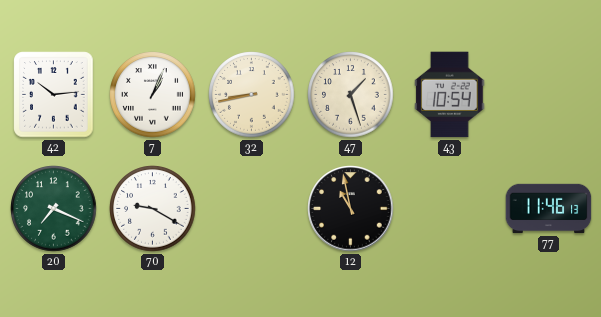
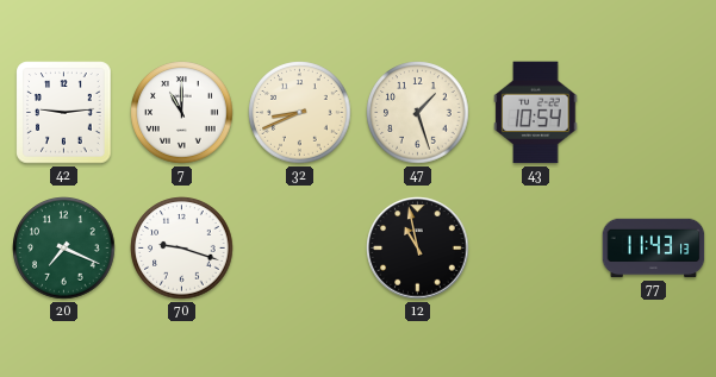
42: 10:14 -> 9:14 (64, 113)
7: 1:04 -> 11:00 (182, 113)
32: 8:43 -> 8:41 (300, 113)
70: 9:20 -> 9:18 (182, 249)
77: 11:46 -> 11:43 (654, 249)
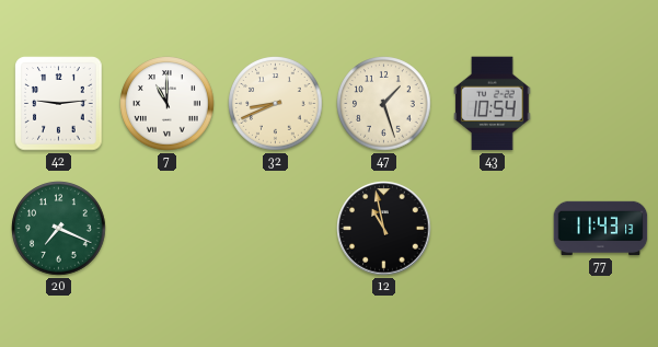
70: 9:18 -> none (182, 249)
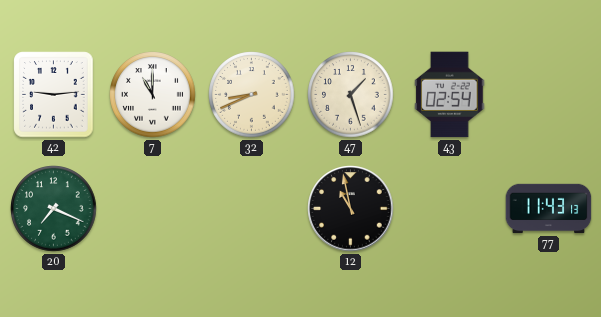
43: 10:54 -> 02:54 (450, 95)
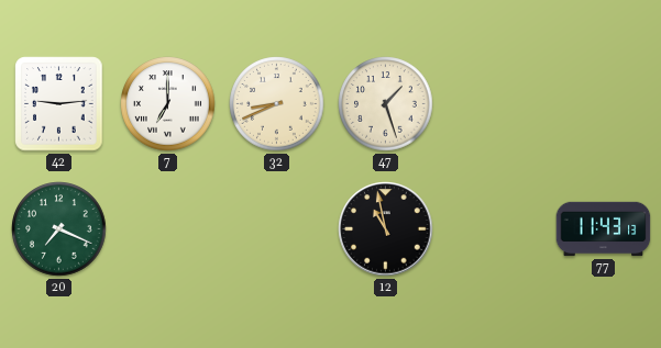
7: 11:00 -> 7:00 (168, 104)
43: 02:54 -> none (450, 95)
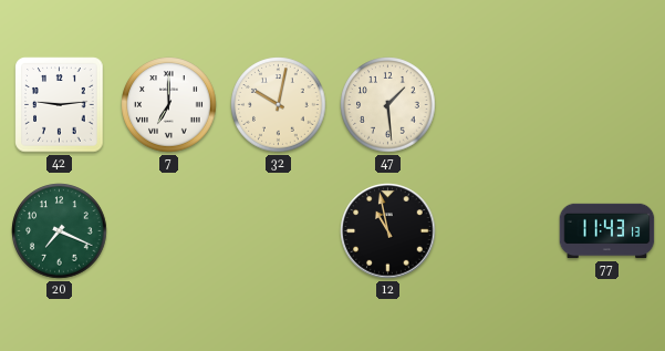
32: 8:41 -> 10:02 (279, 105)
47: 1:27 -> 1:29 (388, 105)
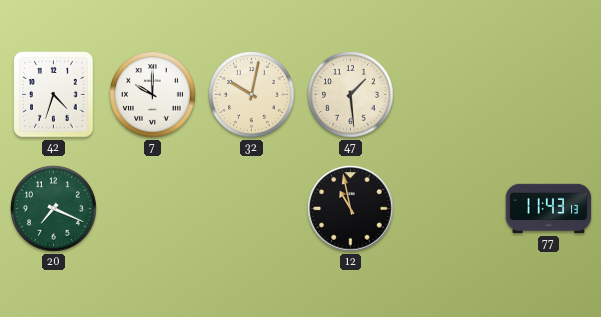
42: 9:14 -> 4:33 (54, 95)
7: 7:00 -> 10:00 (153, 95)
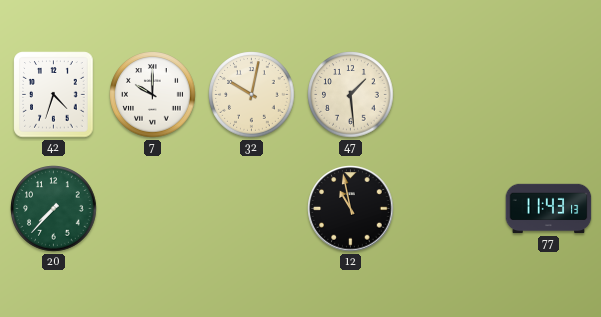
20: 7:19 -> 7:37 (54, 209)
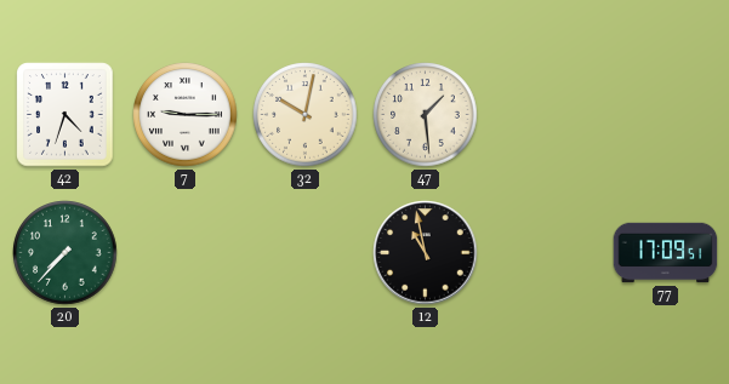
7: 10:00 -> 9:15 (186, 115)
77: 11:43 -> 17:09 (666, 253)
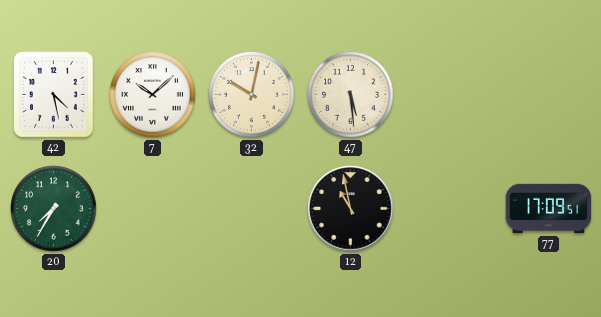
42: 4:33 -> 4:28 (54, 95)
7: 9:15 -> 10:08 (153, 95)
47: 1:29 -> 5:29 (351, 95)
20: 7:37 -> 7:35 (54, 209)
